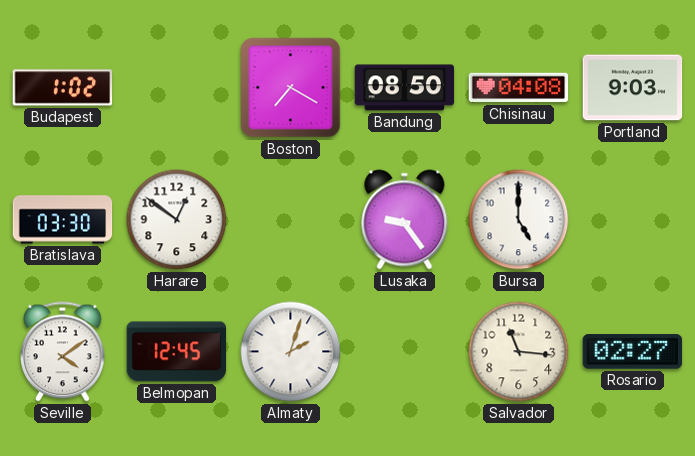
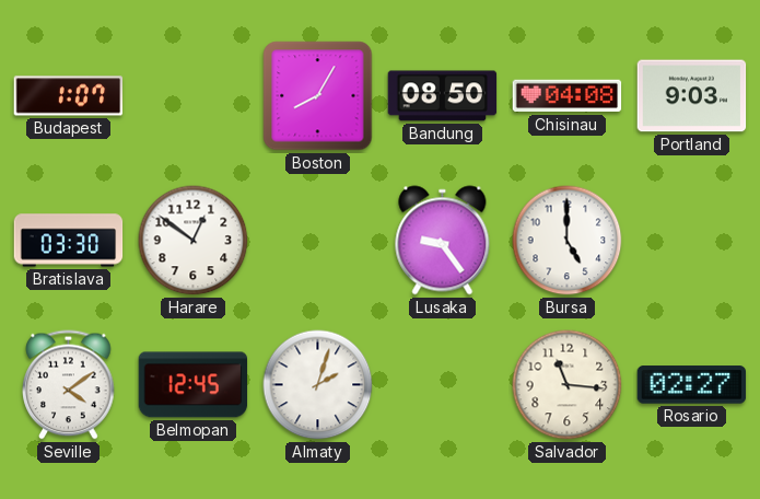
Budapest: 1:02 -> 1:07 (69, 96)
Boston: 7:20 -> 8:05 (318, 96)
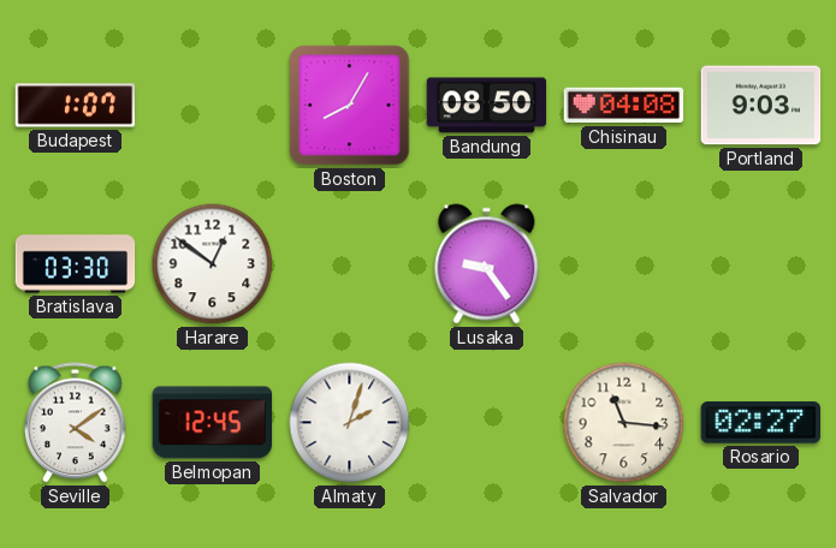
Bursa: 5:00 -> none (568, 241)
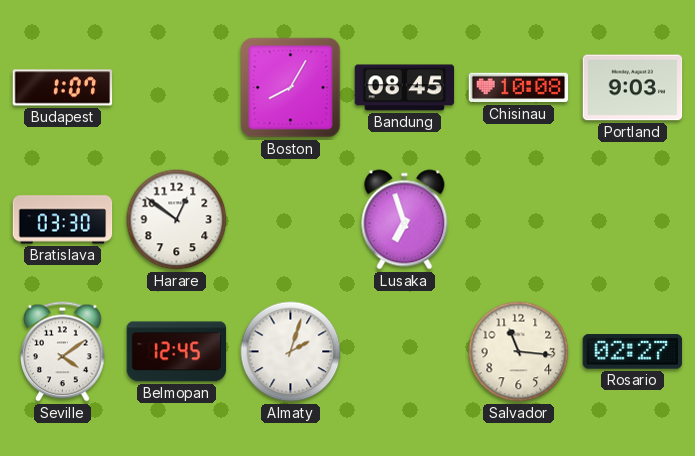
Bandung: 08:50 -> 08:45 (405, 88)
Chisinau: 04:08 -> 10:08 (519, 88)
Lusaka: 9:24 -> 6:57 (405, 220)
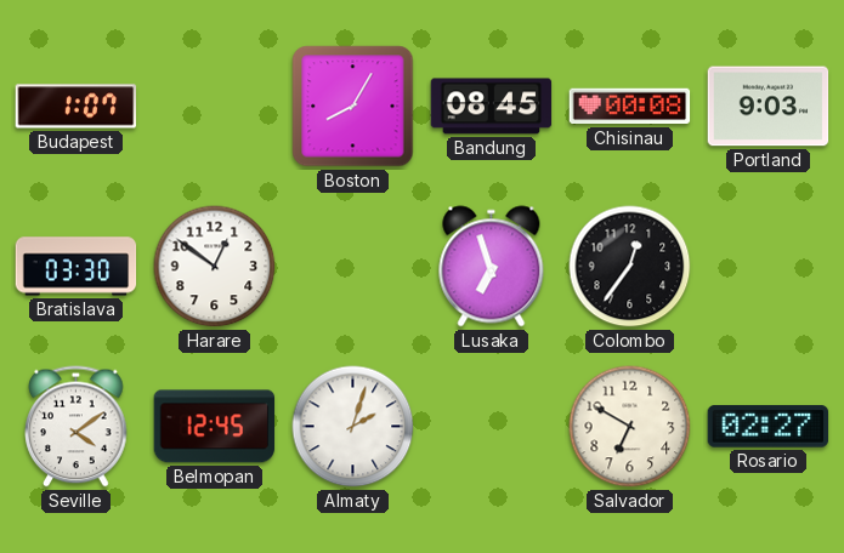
Chisinau: 10:08 -> 00:08 (630, 107)
Colombo: none -> 12:36 (630, 267)
Salvador: 11:16 -> 6:50 (630, 427)
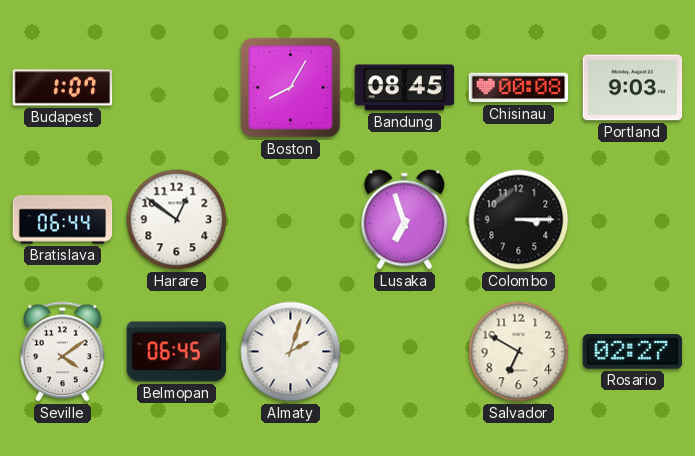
Bratislava: 03:30 -> 06:44 (63, 220)
Colombo: 12:36 -> 3:15 (519, 220)
Belmopan: 12:45 -> 06:45 (177, 352)
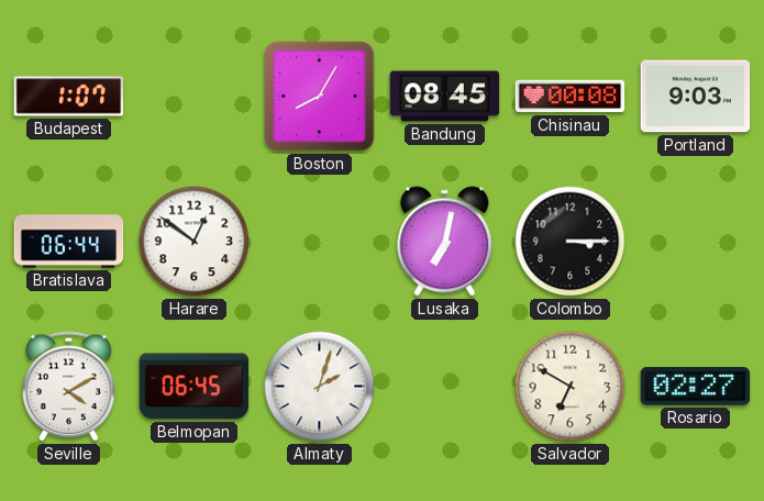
Lusaka: 6:57 -> 7:02 (445, 242)
Seville: 4:09 -> 4:10 (69, 387)
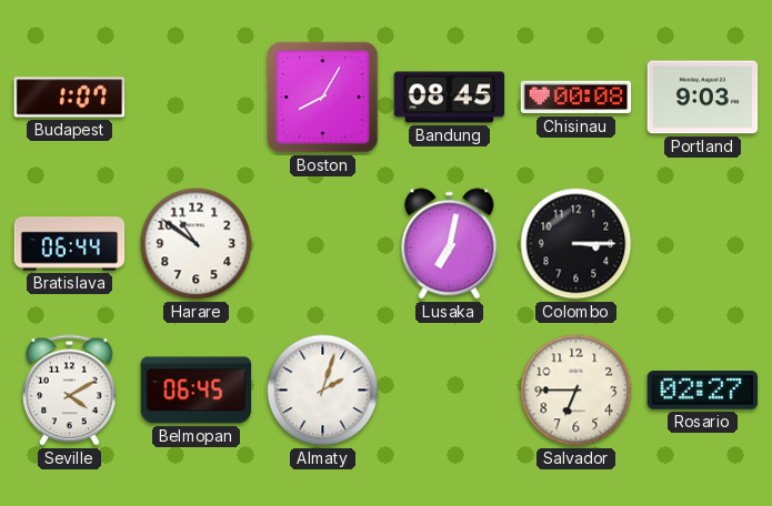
Harare: 12:51 -> 10:51 (197, 244)
Salvador: 6:50 -> 6:45 (577, 391)
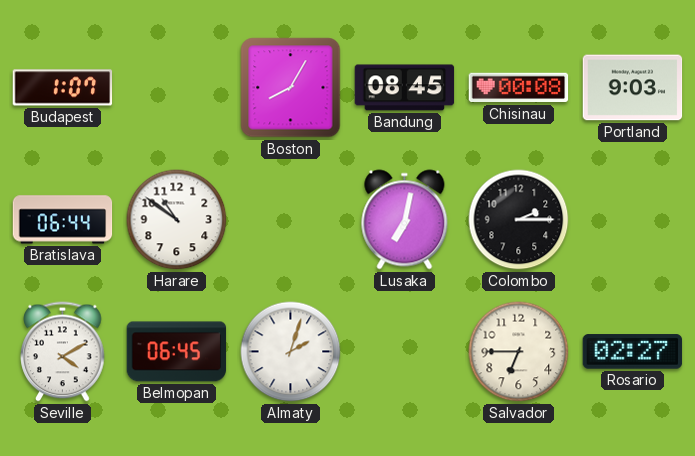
Colombo: 3:15 -> 2:15 (519, 220)
